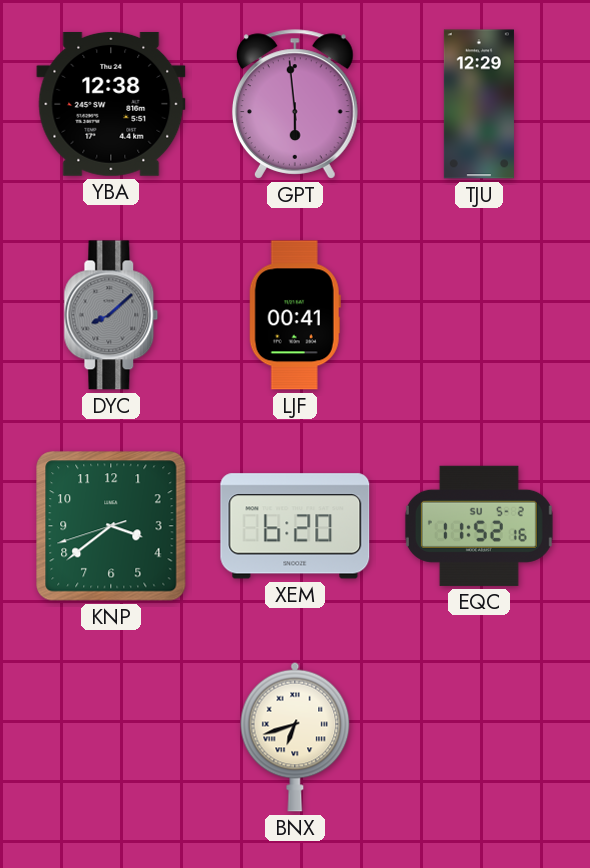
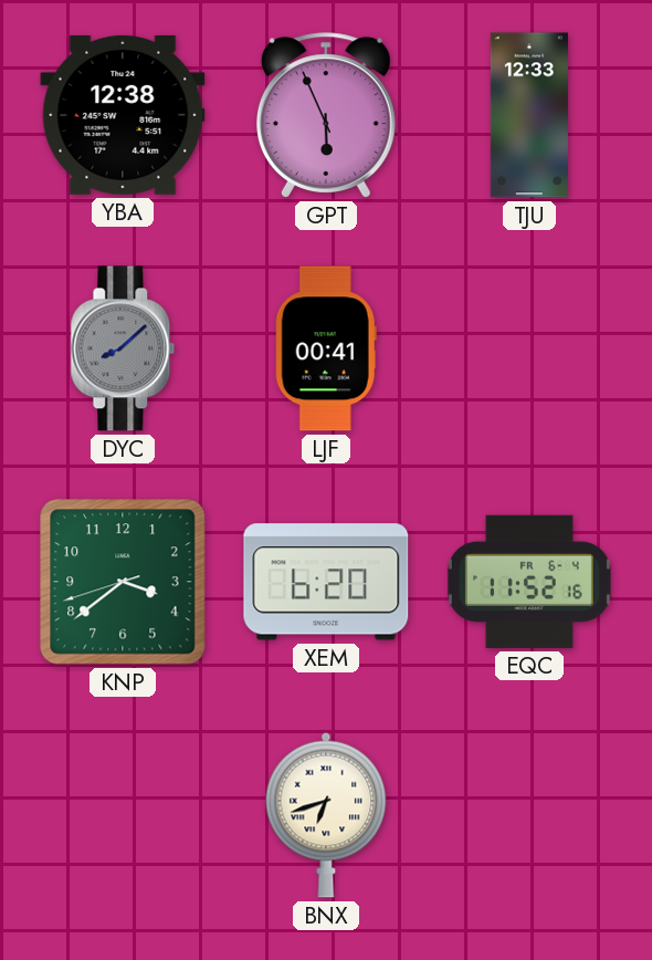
GPT: 5:59 -> 5:56 (326, 115)
TJU: 12:29 -> 12:33 (529, 115)
EQC date: SU 5-2 -> FR 6-4 (529, 582)
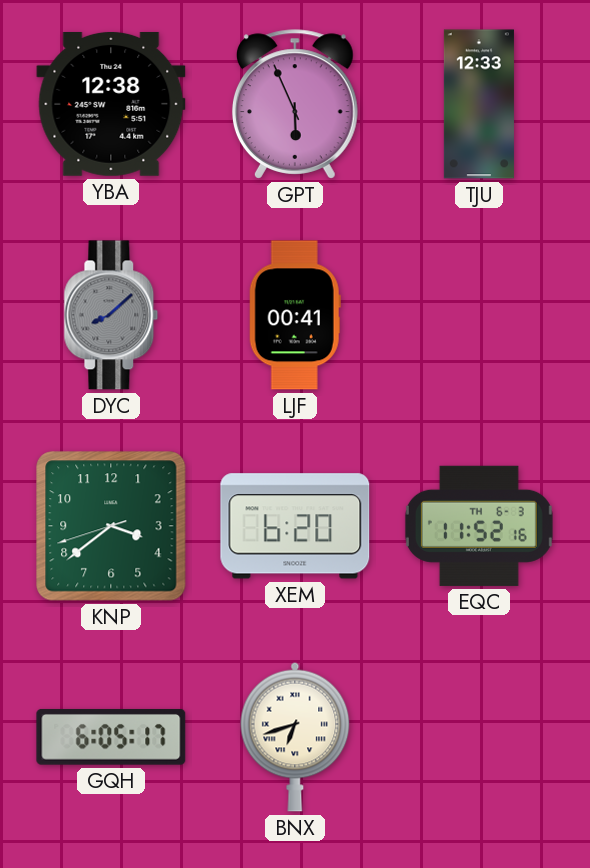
EQC date: FR 6-4 -> TH 6-3 (479, 526)
GQH: none -> 6:05 (111, 737)
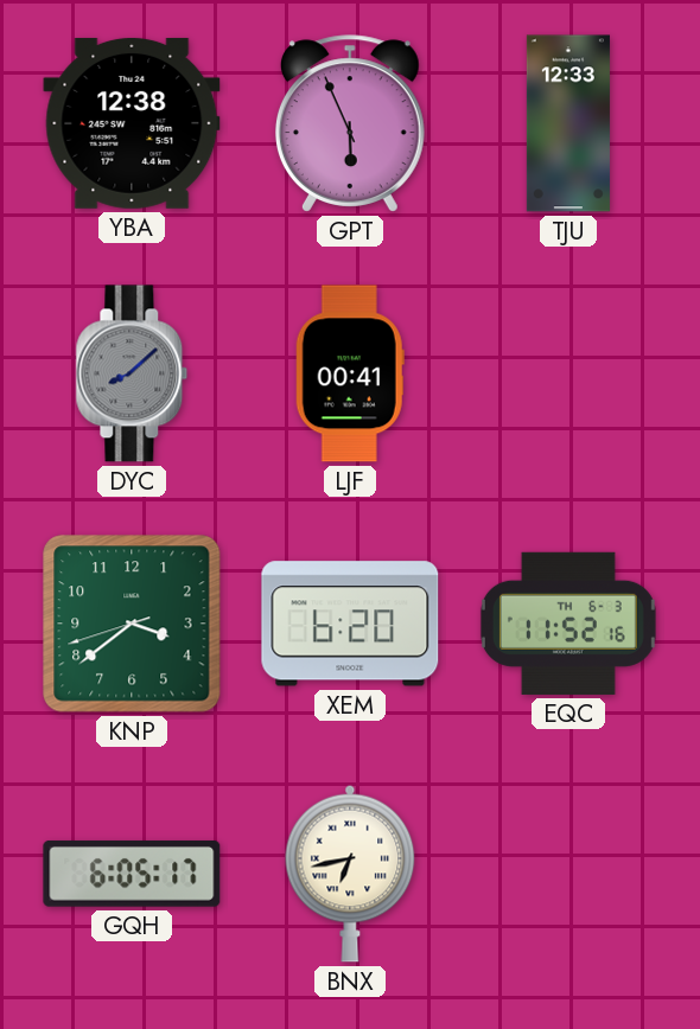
BNX: 6:42 -> 6:43 (350, 874)
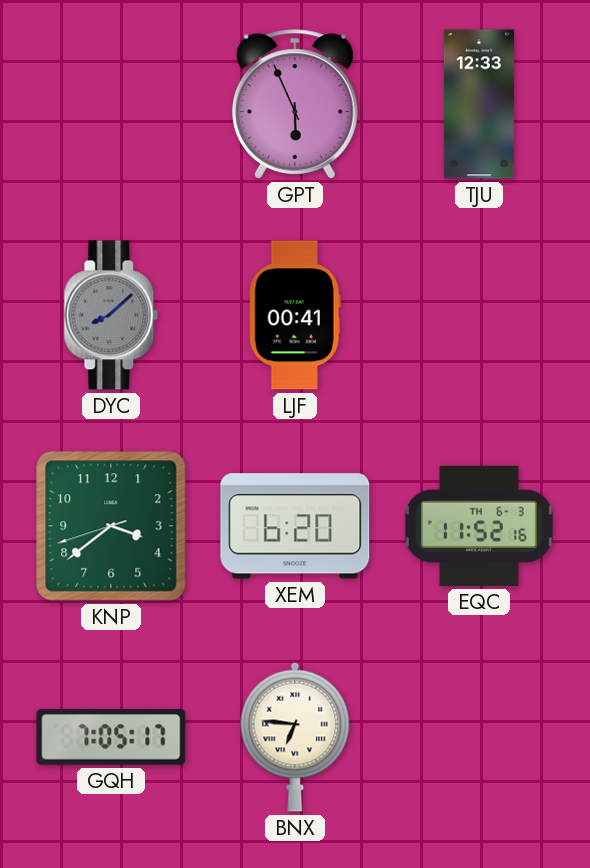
YBA: 12:38 -> none (132, 123)
GQH: 6:05 -> 7:05 (111, 737)
BNX: 6:43 -> 6:46 (295, 737)
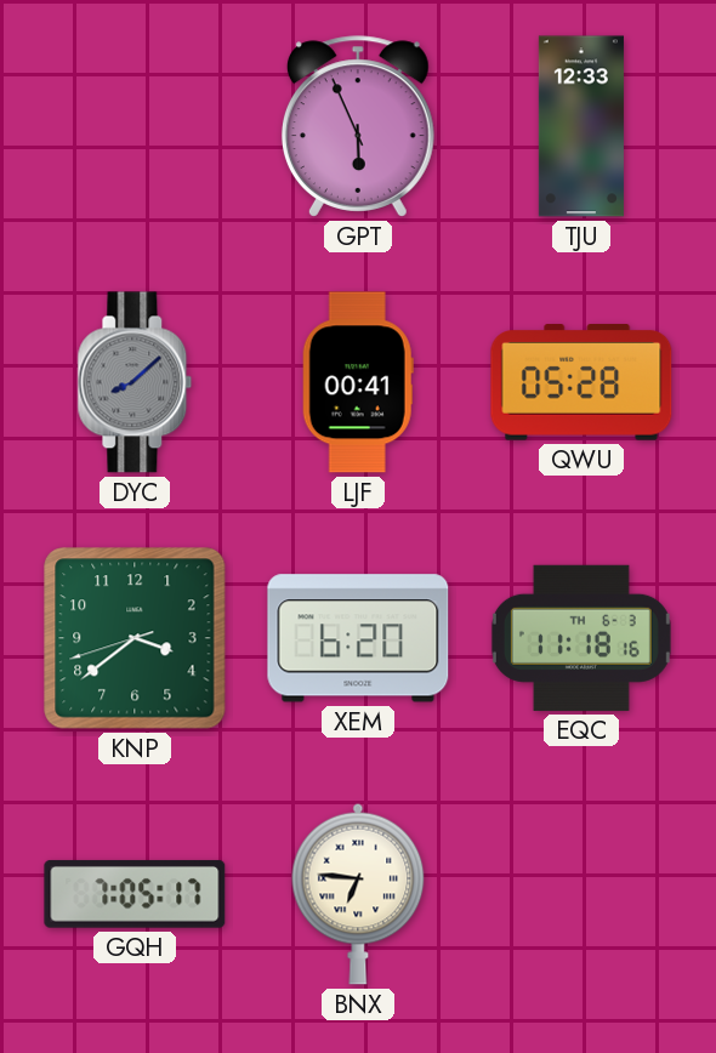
QWU: none -> 05:28 (581, 382)
EQC: 11:52 -> 11:18 (581, 638)
